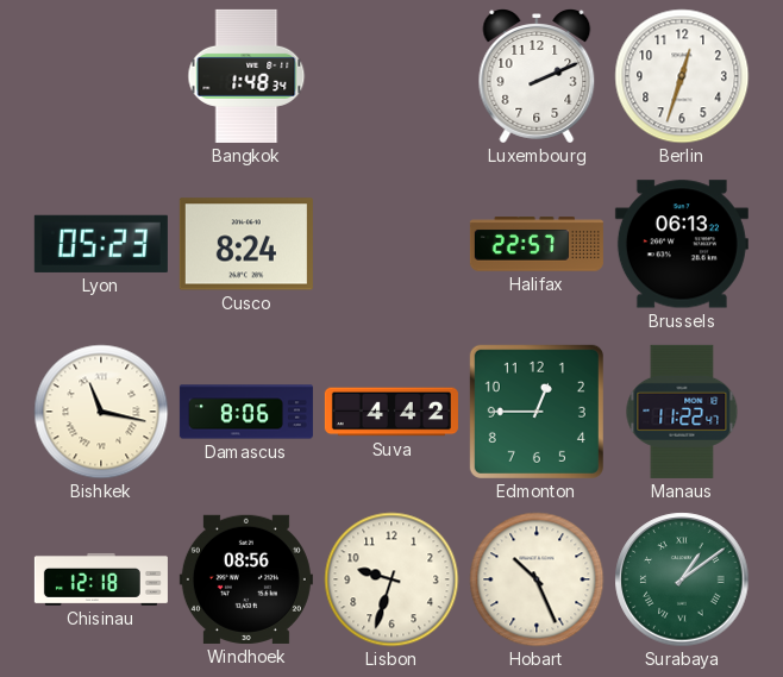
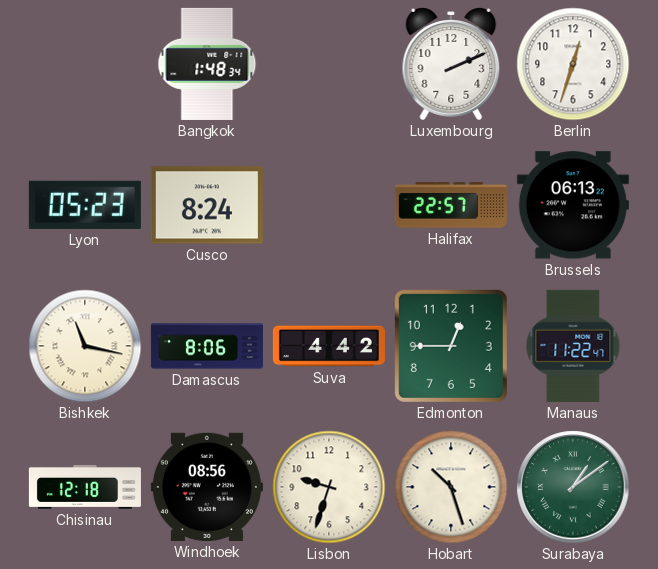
Hobart: 10:26 -> 10:27 (451, 487)
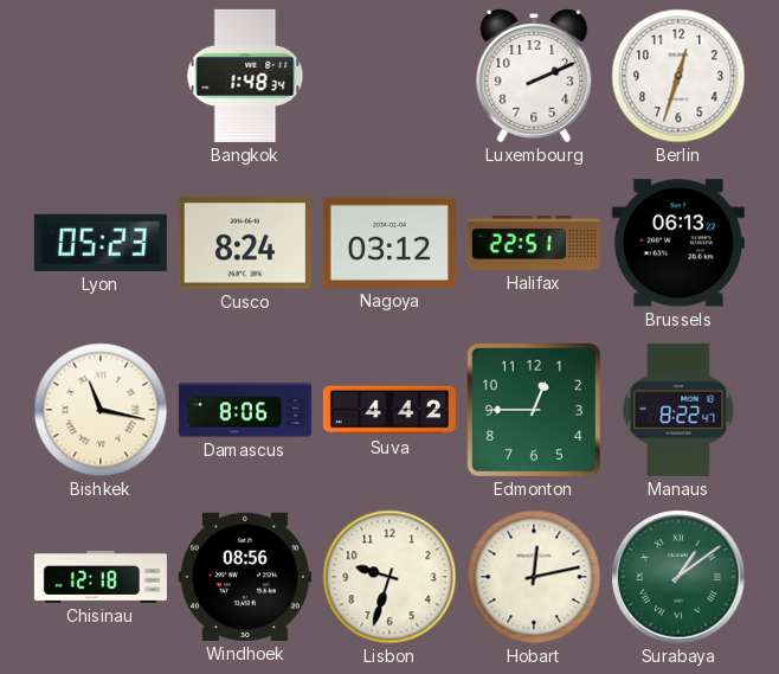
Nagoya: none -> 03:12 (389, 243)
Halifax: 22:57 -> 22:51 (534, 243)
Manaus: 11:22 -> 8:22 (678, 410)
Hobart: 10:27 -> 12:13 (534, 577)
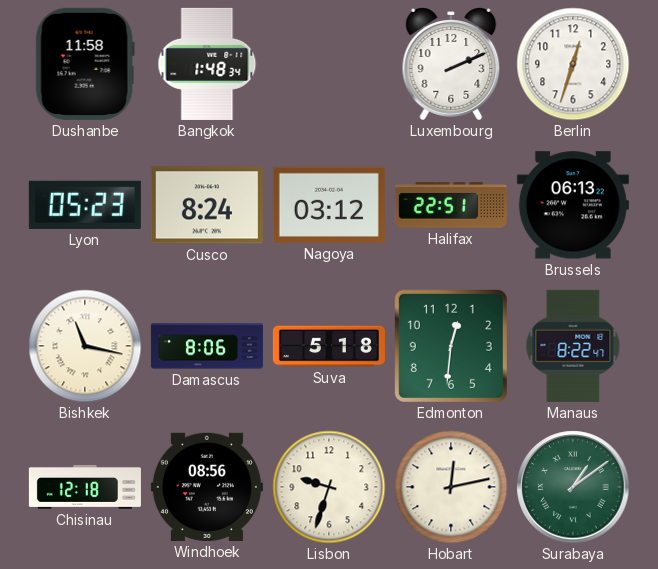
Dushanbe: none -> 11:58 (85, 64)
Suva: 4:42 -> 5:18 (329, 346)
Edmonton: 12:45 -> 12:31 (451, 346)
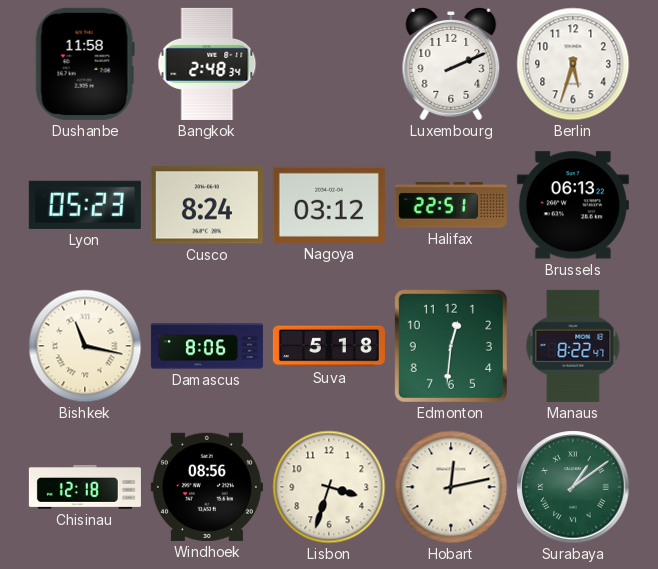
Bangkok: 1:48 -> 2:48 (207, 64)
Berlin: 12:33 -> 5:33 (573, 64)
Lisbon: 9:33 -> 3:33 (329, 487)
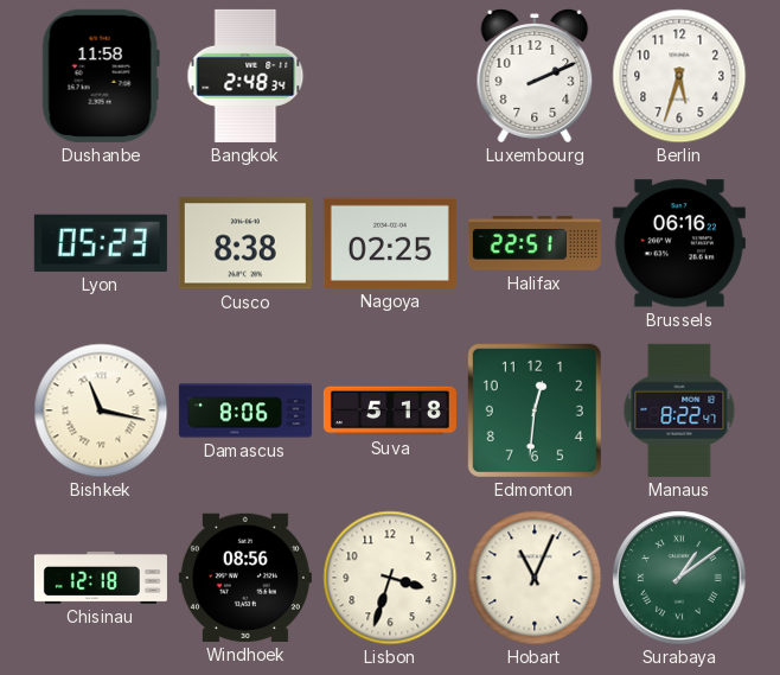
Cusco: 8:24 -> 8:38 (245, 243)
Nagoya: 03:12 -> 02:25 (390, 243)
Brussels: 06:13 -> 06:16 (679, 243)
Hobart: 12:13 -> 11:04 (535, 578)
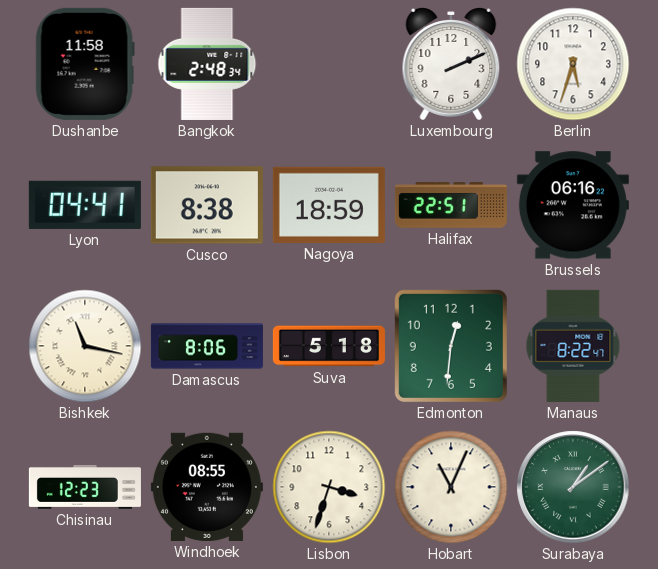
Lyon: 05:23 -> 04:41 (85, 205)
Nagoya: 02:25 -> 18:59 (329, 205)
Chisinau: 12:18 -> 12:23 (85, 487)
Windhoek: 08:56 -> 08:55 (207, 487)
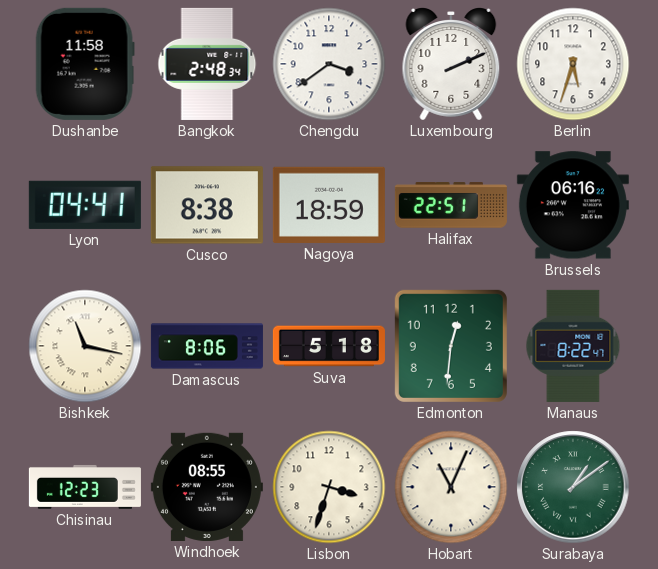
Chengdu: none -> 3:39 (329, 64)
